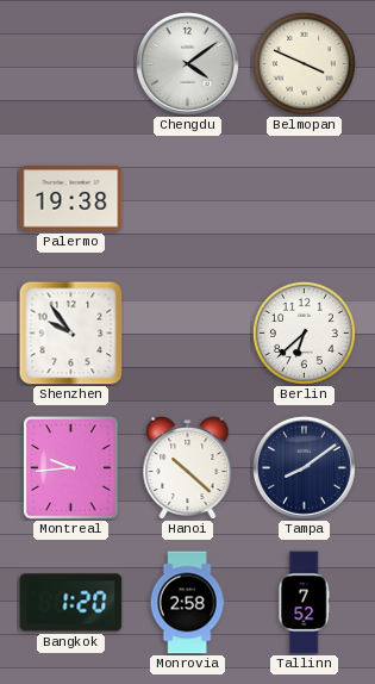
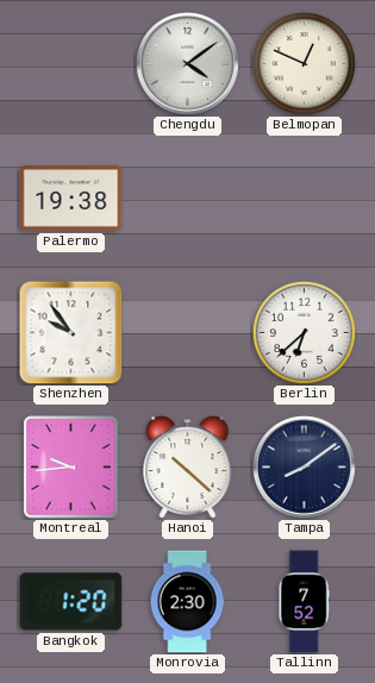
Belmopan: 3:49 -> 12:49 (304, 63)
Monrovia: 2:58 -> 2:30 (187, 602)
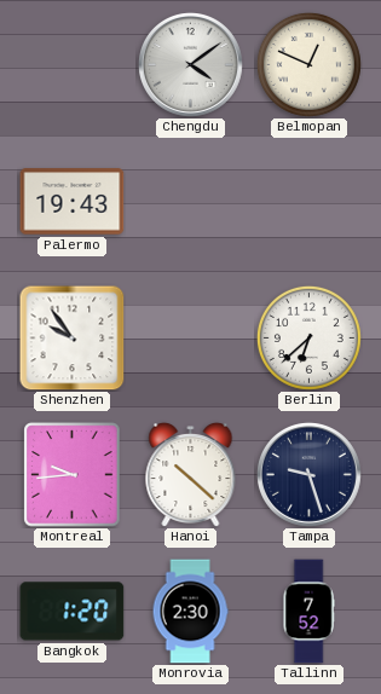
Palermo: 19:38 -> 19:43 (73, 202)
Tampa: 8:09 -> 9:27 (308, 474)
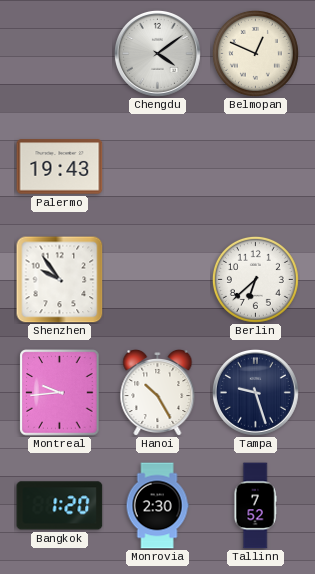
Hanoi: 10:22 -> 10:25 (158, 392)
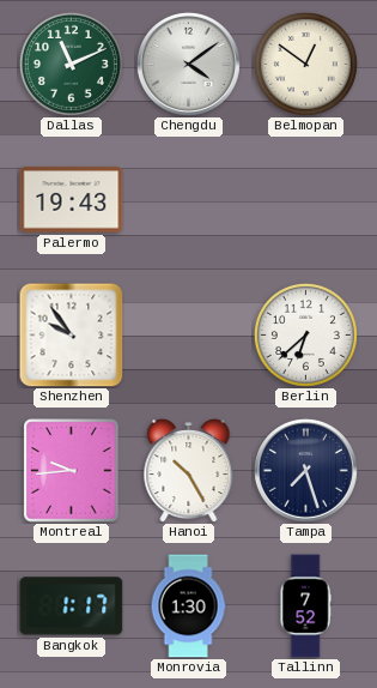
Dallas: none -> 11:11 (71, 64)
Belmopan: 12:49 -> 12:51 (305, 64)
Tampa: 9:27 -> 7:27 (305, 470)
Bangkok: 1:20 -> 1:17 (72, 606)
Monrovia: 2:30 -> 1:30 (188, 606)
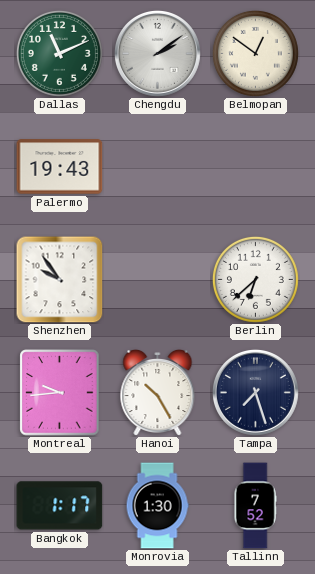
Chengdu: 4:09 -> 2:09 (157, 53)
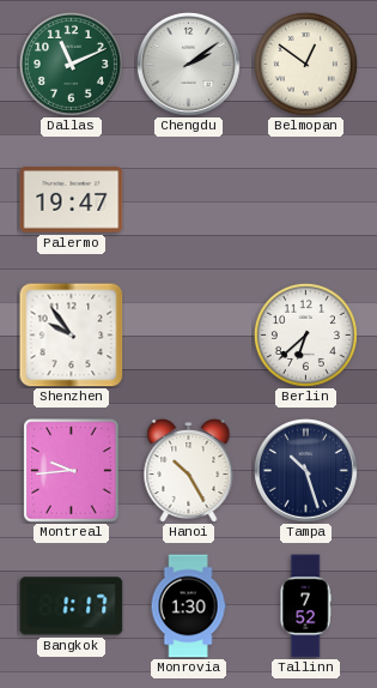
Palermo: 19:43 -> 19:47 (72, 200)
Tampa: 7:27 -> 10:27 (305, 470)
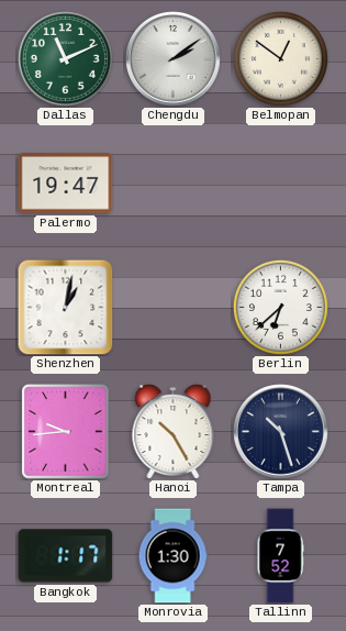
Shenzhen: 9:54 -> 1:02 (66, 308)
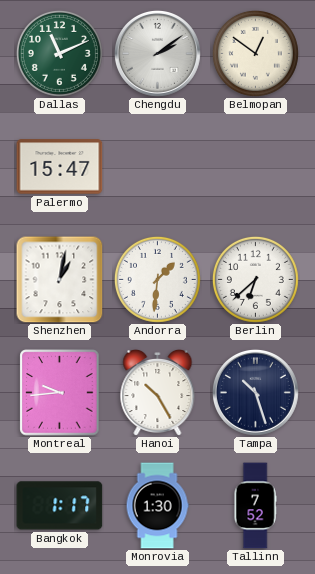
Palermo: 19:47 -> 15:47 (60, 167)
Andorra: none -> 1:31 (157, 279)
